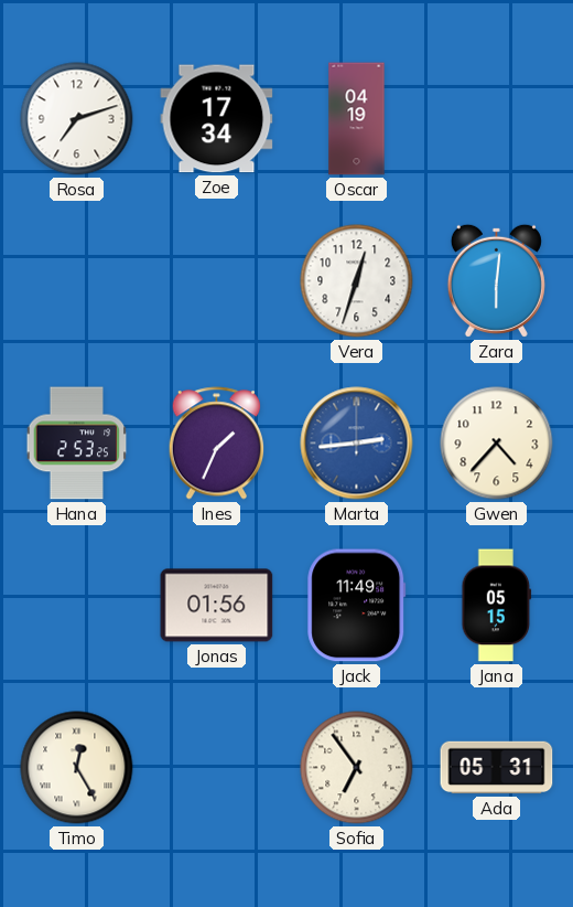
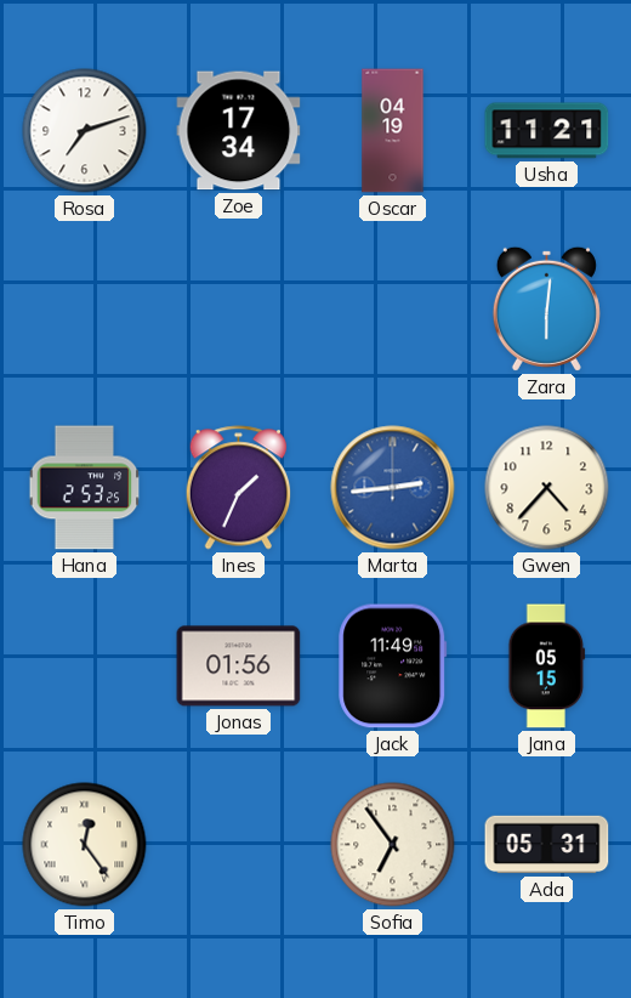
Usha: none -> 11:21 (547, 131)
Vera: 12:33 -> none (357, 281)
Timo: 12:25 -> 12:24 (85, 845)
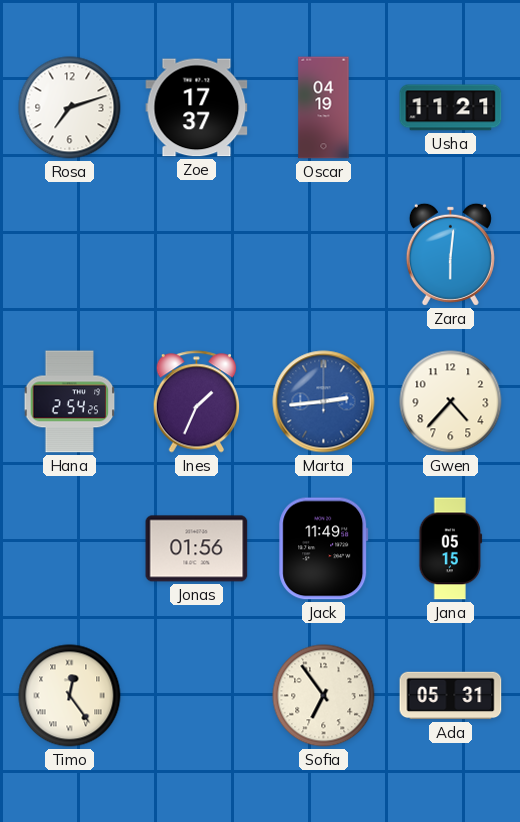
Zoe: 17:34 -> 17:37 (197, 108)
Hana: 2:53 -> 2:54 (70, 402)
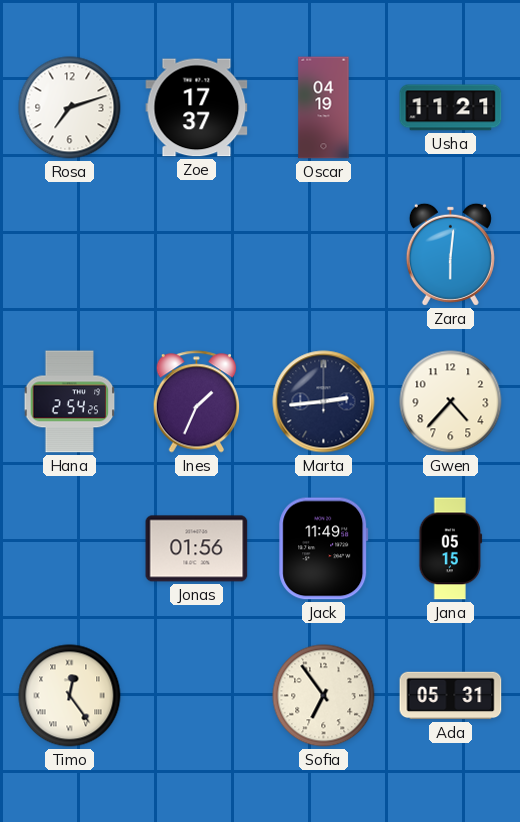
Marta dial: blue -> navy (324, 402)
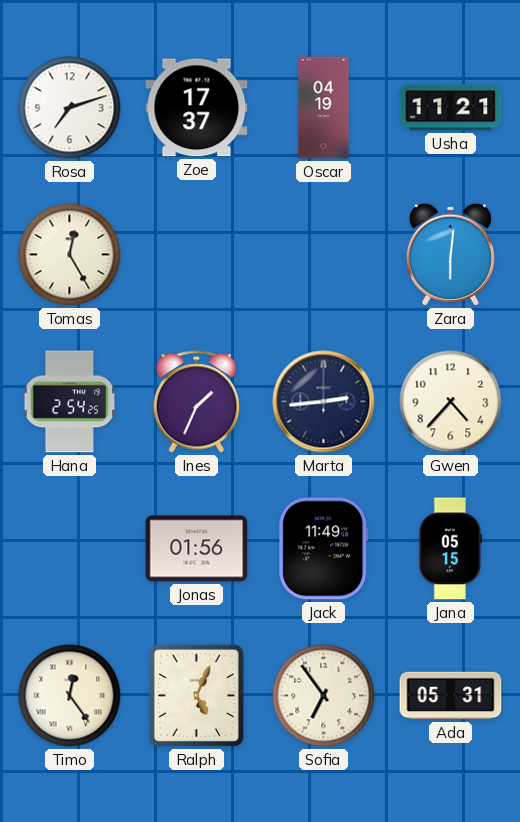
Tomas: none -> 12:25 (70, 255)
Ralph: none -> 5:04 (196, 695)
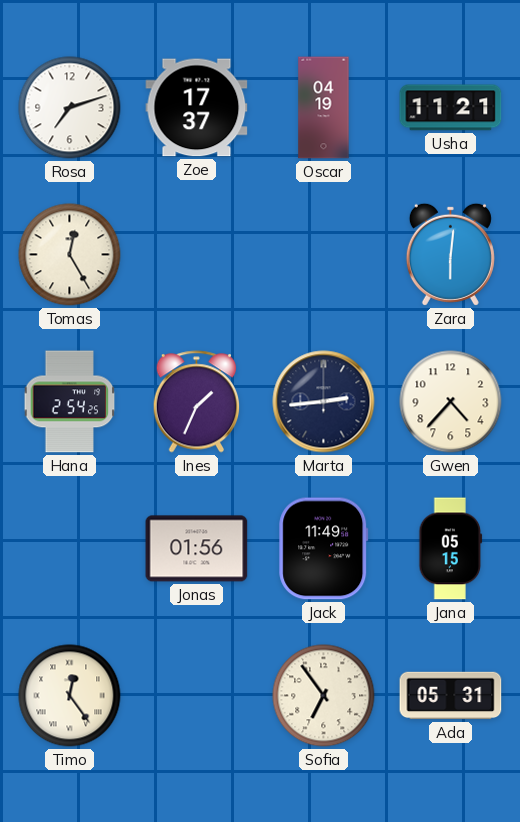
Ralph: 5:04 -> none (196, 695)
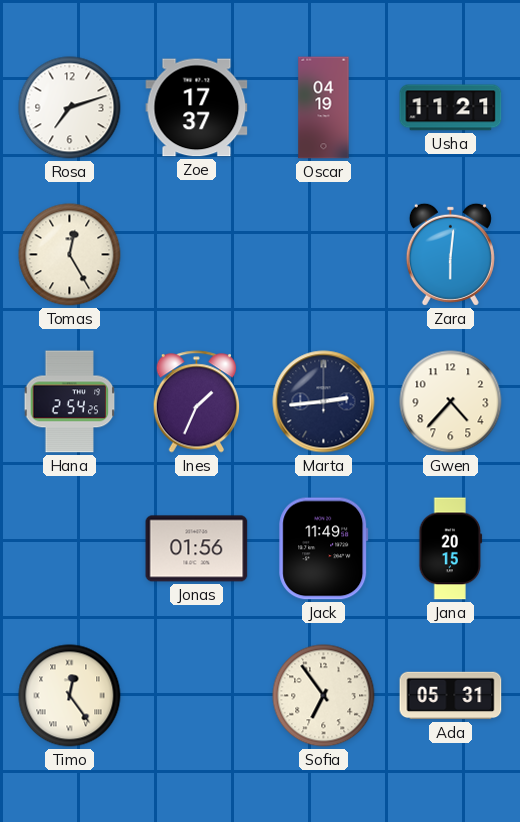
Jana: 05:15 -> 20:15 (451, 549)
